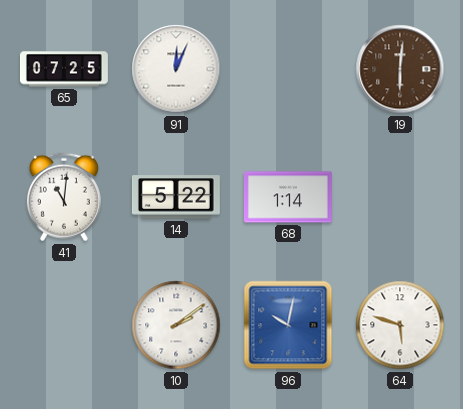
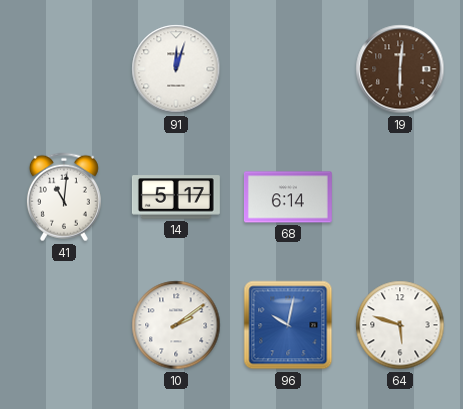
65: 07:25 -> none (64, 69)
91: 12:04 -> 12:03 (176, 69)
14: 5:22 -> 5:17 (176, 197)
68: 1:14 -> 6:14 (288, 197)
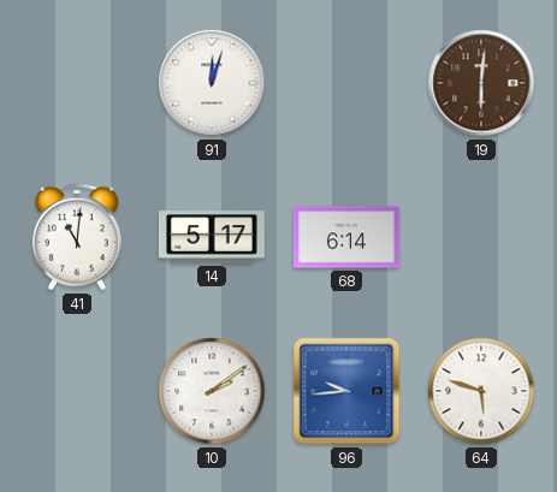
96: 10:02 -> 9:44 (346, 391)
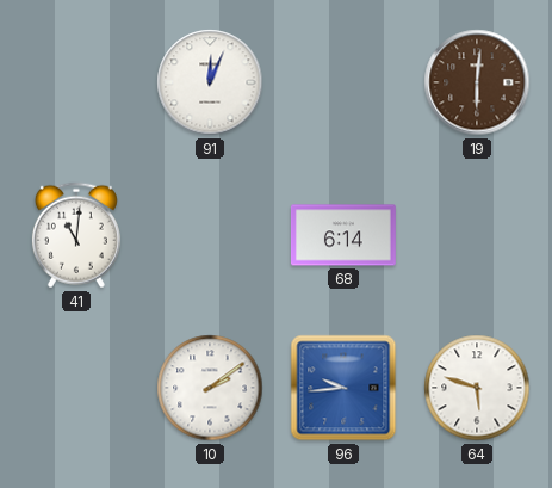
91: 12:03 -> 12:04 (210, 82)
14: 5:17 -> none (212, 237)
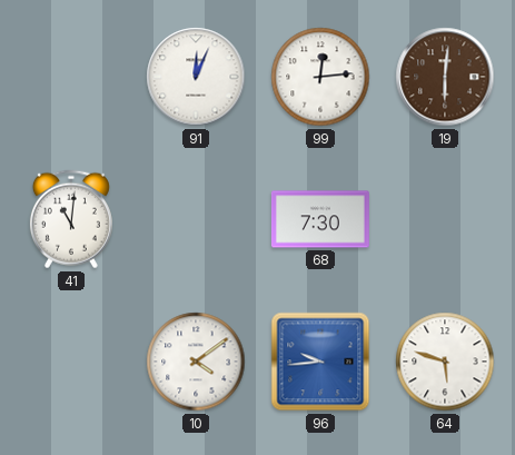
99: none -> 12:14 (320, 77)
68: 6:14 -> 7:30 (320, 219)
10: 2:09 -> 4:09 (196, 362)
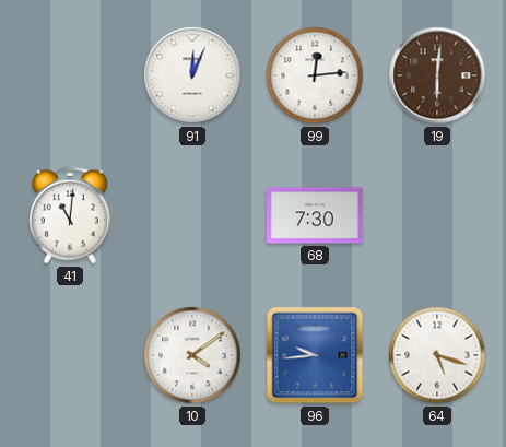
64: 5:48 -> 5:18 (437, 355)
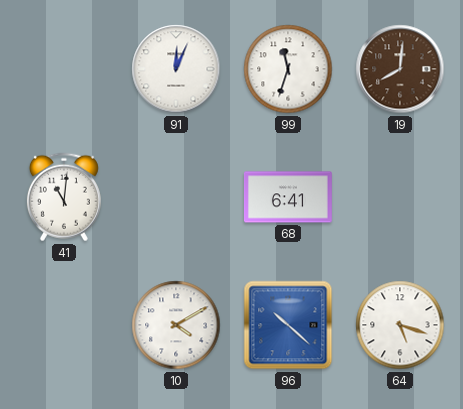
99: 12:14 -> 11:33 (288, 69)
19: 6:01 -> 8:01 (400, 69)
68: 7:30 -> 6:41 (288, 197)
10: 4:09 -> 4:10 (176, 325)
96: 9:44 -> 10:22 (288, 325)
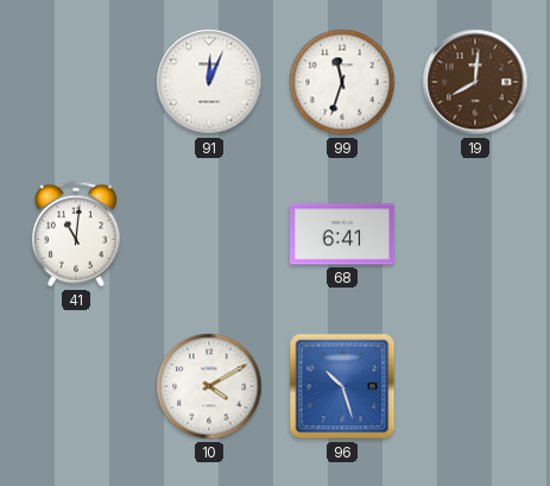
96: 10:22 -> 10:27 (342, 386)
64: 5:18 -> none (400, 325)
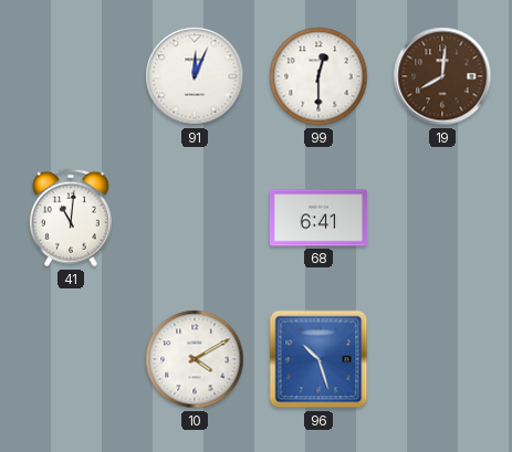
99: 11:33 -> 12:30 (318, 76)
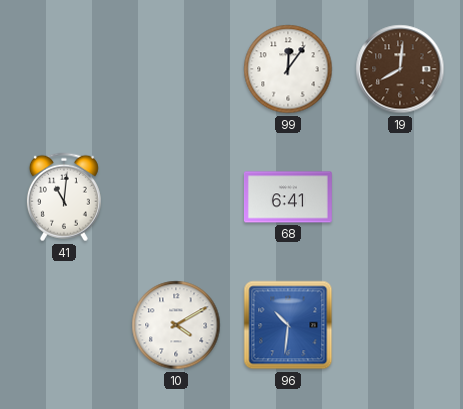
91: 12:04 -> none (195, 76)
99: 12:30 -> 12:06 (288, 69)
96: 10:27 -> 10:31 (288, 325)
